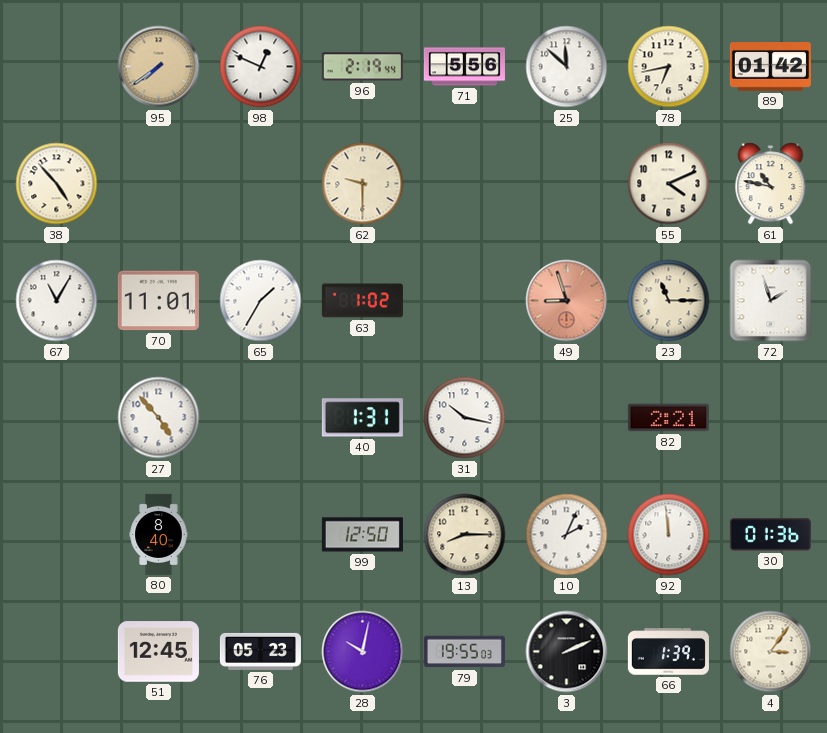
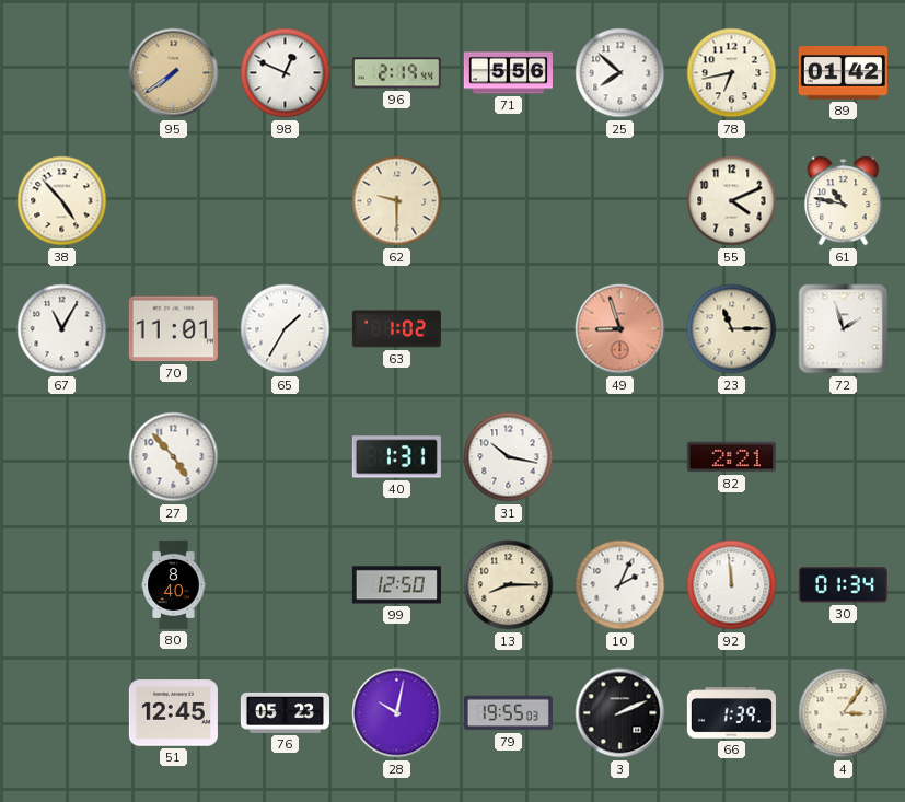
25: 11:52 -> 7:52 (620, 73)
30: 01:36 -> 01:34 (843, 585)
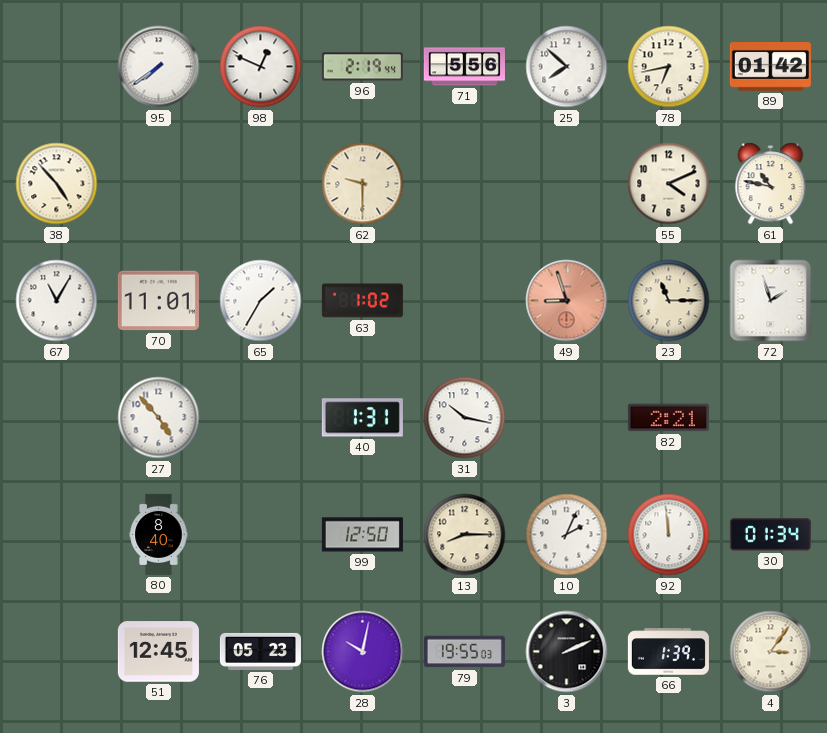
95 dial: champagne -> white (159, 67)
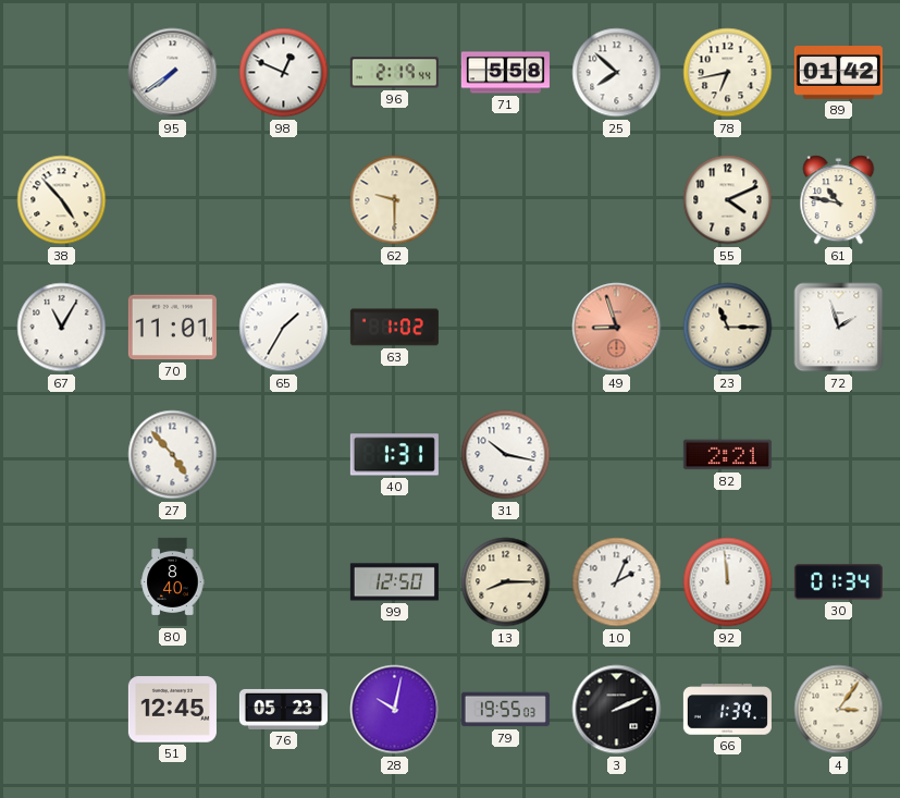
71: 5:56 -> 5:58 (505, 73)
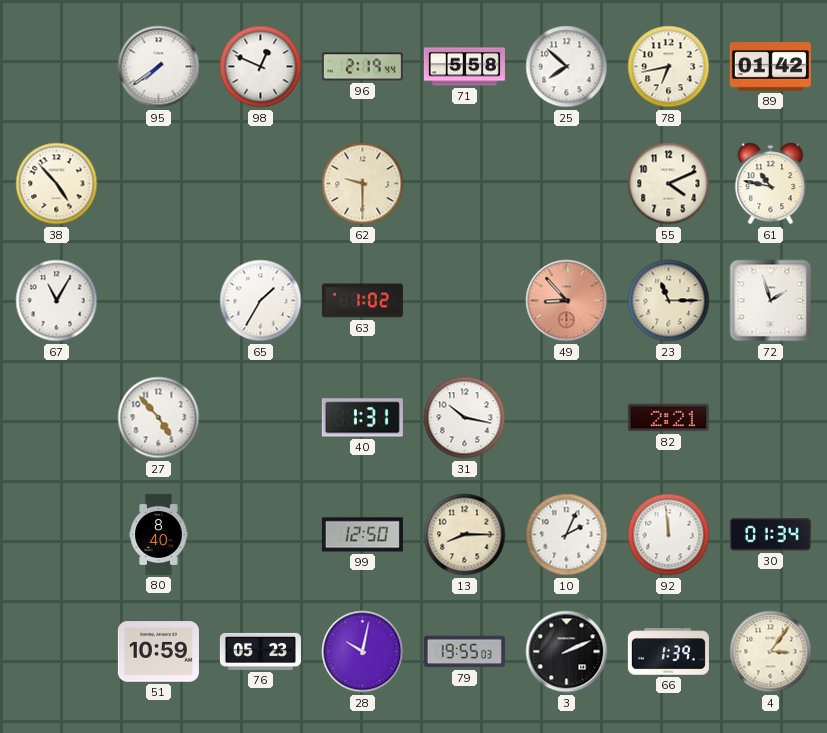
70: 11:01 -> none (172, 328)
49: 8:57 -> 8:53 (567, 301)
51: 12:45 -> 10:59 (158, 652)
